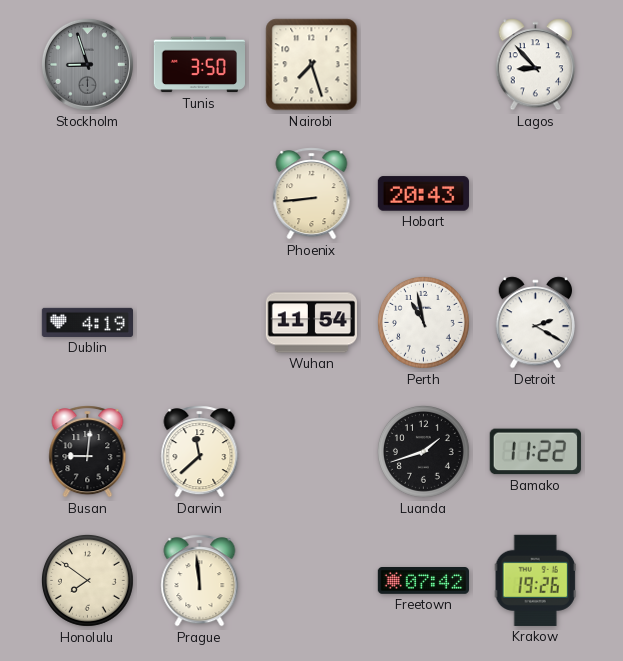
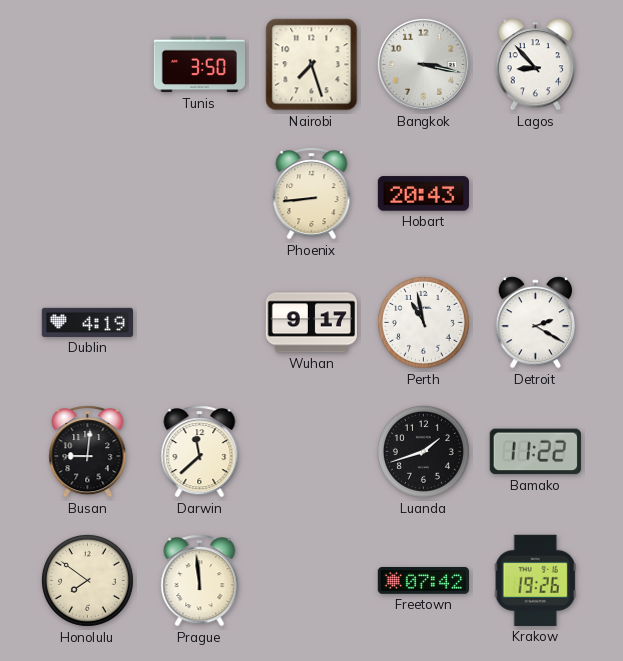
Stockholm: 8:57 -> none (87, 64)
Bangkok: none -> 3:17 (423, 64)
Wuhan: 11:54 -> 9:17 (311, 323)
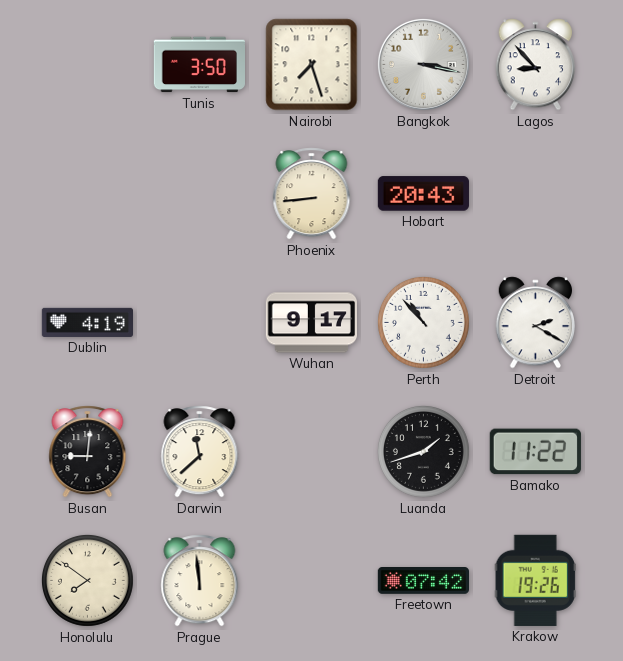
Perth: 10:58 -> 10:53 (423, 322)
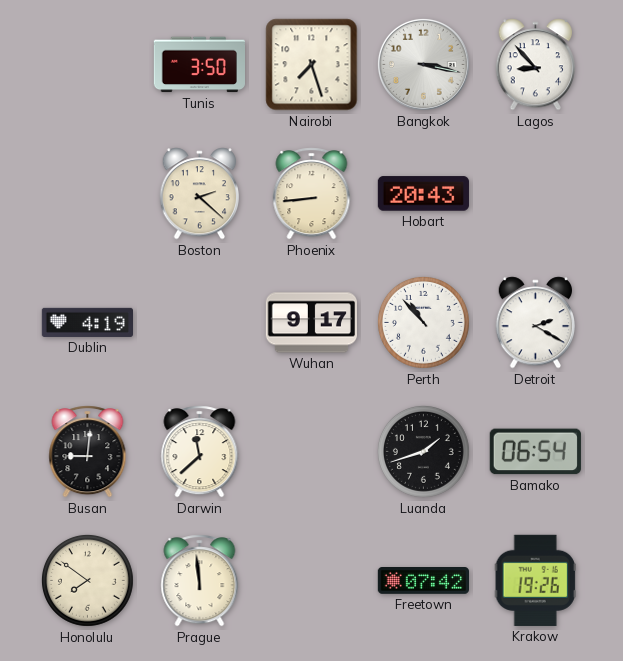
Boston: none -> 2:22 (200, 194)
Bamako: 11:22 -> 06:54 (535, 452)
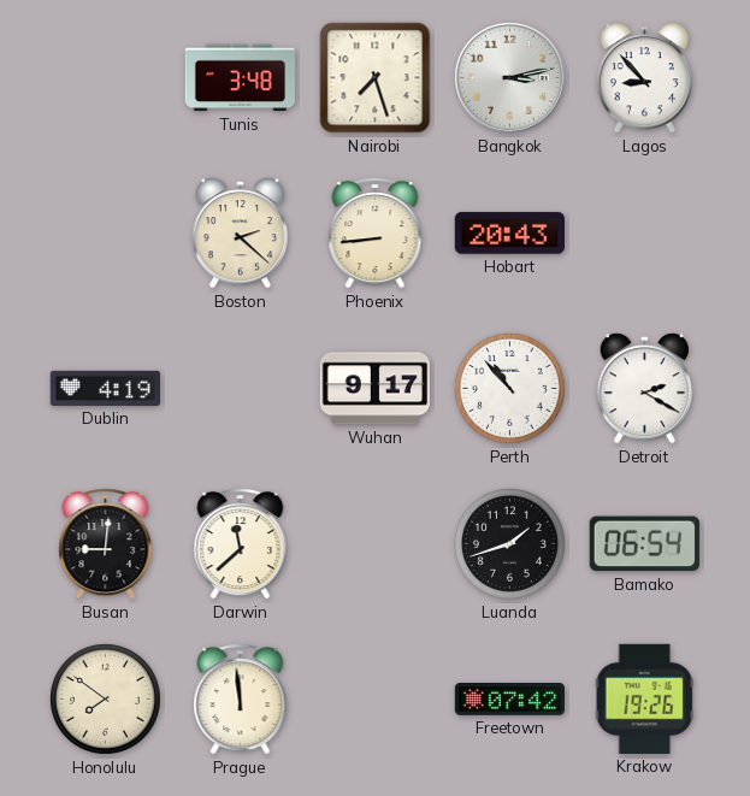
Tunis: 3:50 -> 3:48 (240, 78)
Bangkok: 3:17 -> 3:13 (509, 77)
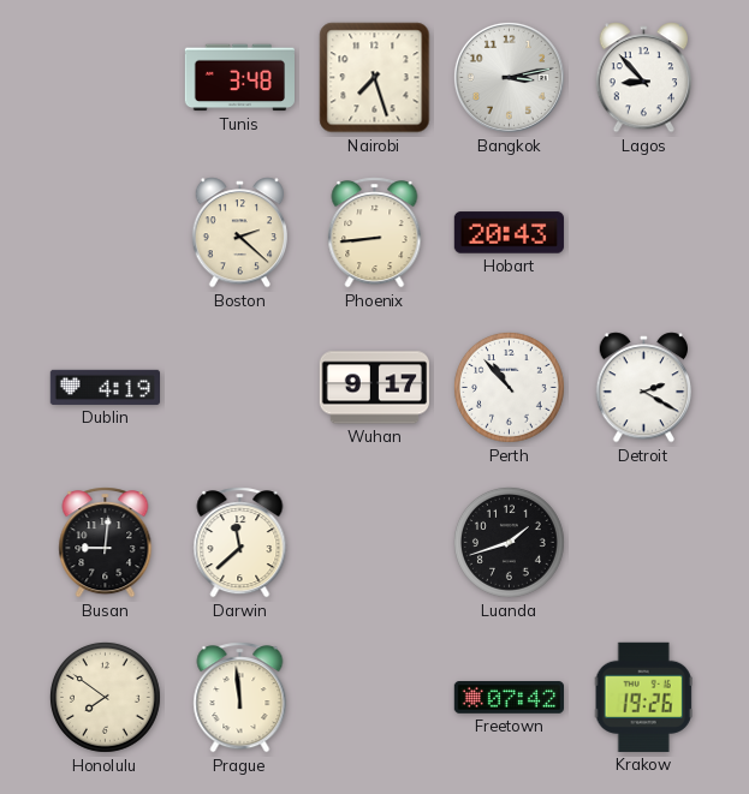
Bamako: 06:54 -> none (644, 544)
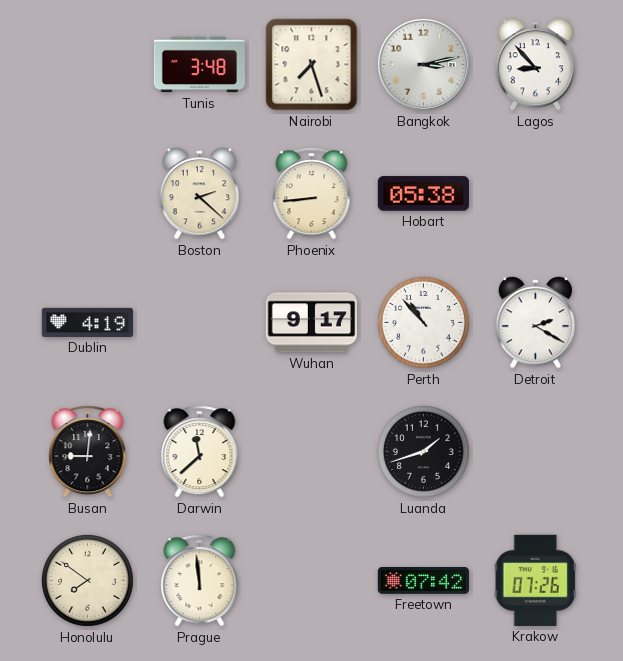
Hobart: 20:43 -> 05:38 (423, 194)
Krakow: 19:26 -> 07:26 (535, 580)
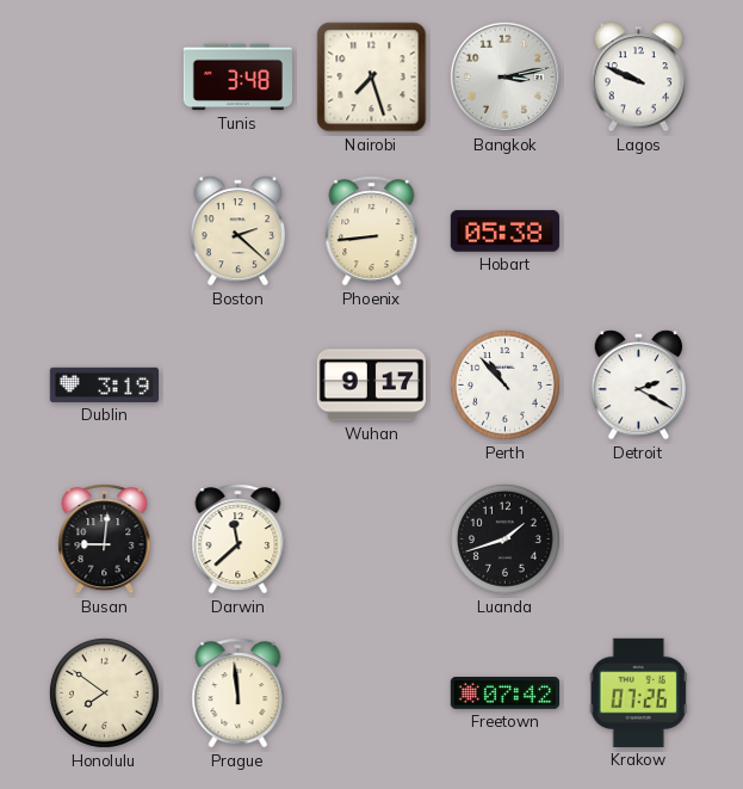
Lagos: 8:53 -> 9:49 (639, 78)
Dublin: 4:19 -> 3:19 (104, 384)
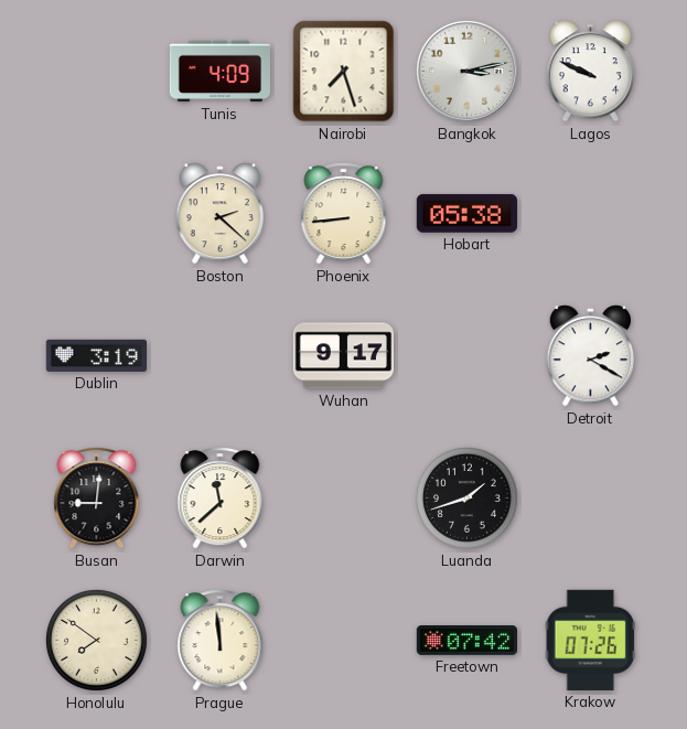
Tunis: 3:48 -> 4:09 (219, 72)
Perth: 10:53 -> none (504, 384)
